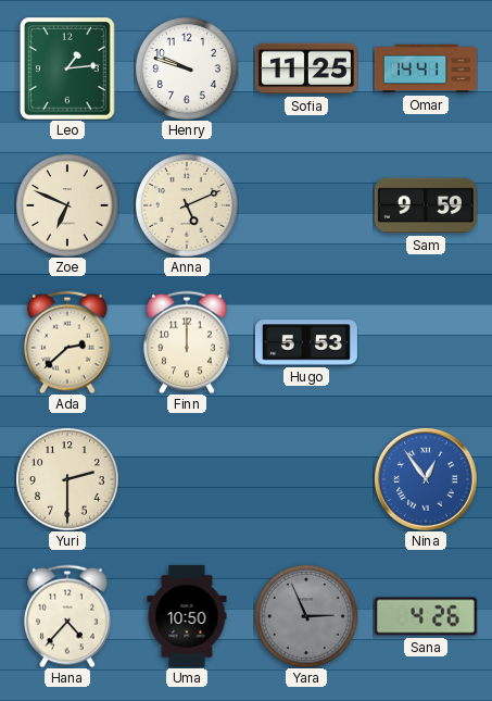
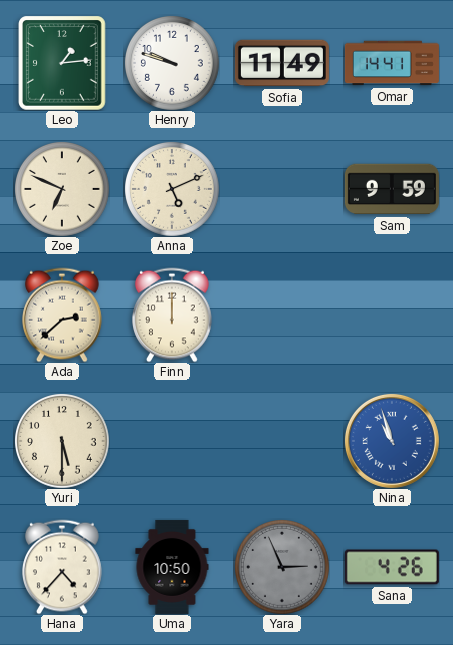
Sofia: 11:25 -> 11:49 (282, 63)
Hugo: 5:53 -> none (306, 342)
Yuri: 2:30 -> 5:30 (62, 441)
Nina: 12:54 -> 10:57 (392, 441)
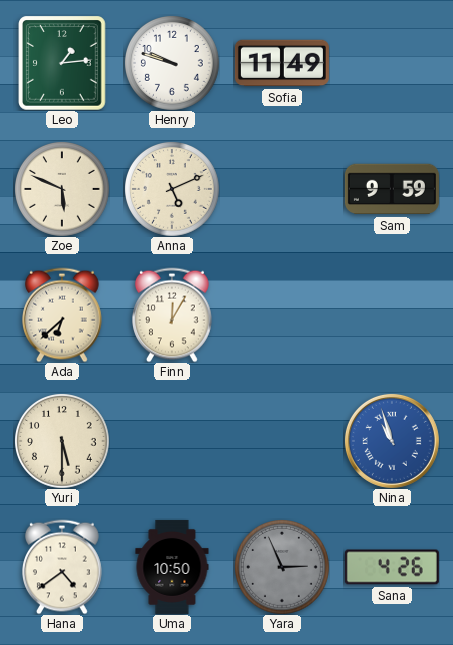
Omar: 14:41 -> none (392, 63)
Zoe: 6:49 -> 5:49 (62, 189)
Ada: 2:38 -> 6:38 (63, 315)
Finn: 12:00 -> 12:05 (173, 315)
Hana: 4:37 -> 4:39 (63, 567)
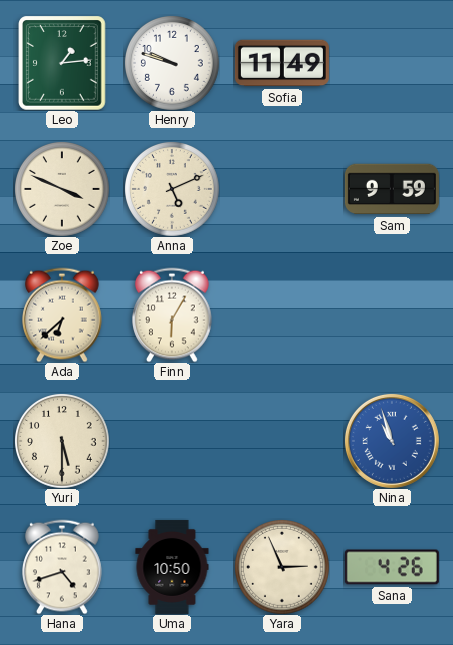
Zoe: 5:49 -> 3:49 (62, 189)
Finn: 12:05 -> 6:05 (173, 315)
Hana: 4:39 -> 4:42 (63, 567)
Yara dial: grey -> cream (282, 567)
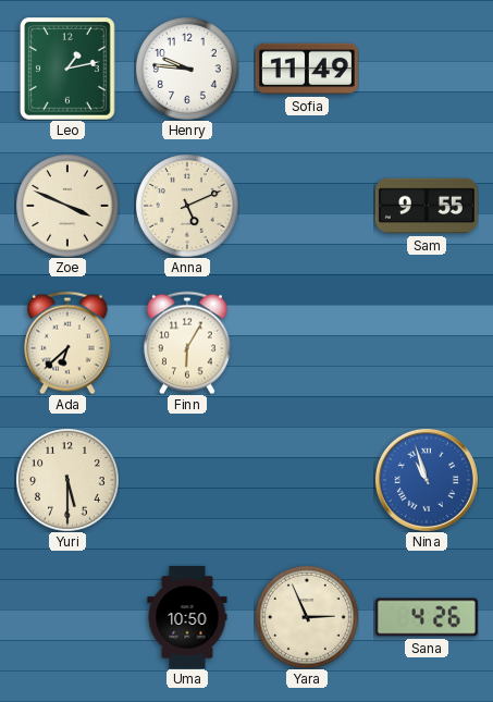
Leo: 1:14 -> 1:13 (67, 69)
Henry: 9:48 -> 9:46 (187, 69)
Sam: 9:59 -> 9:55 (427, 206)
Hana: 4:42 -> none (63, 567)
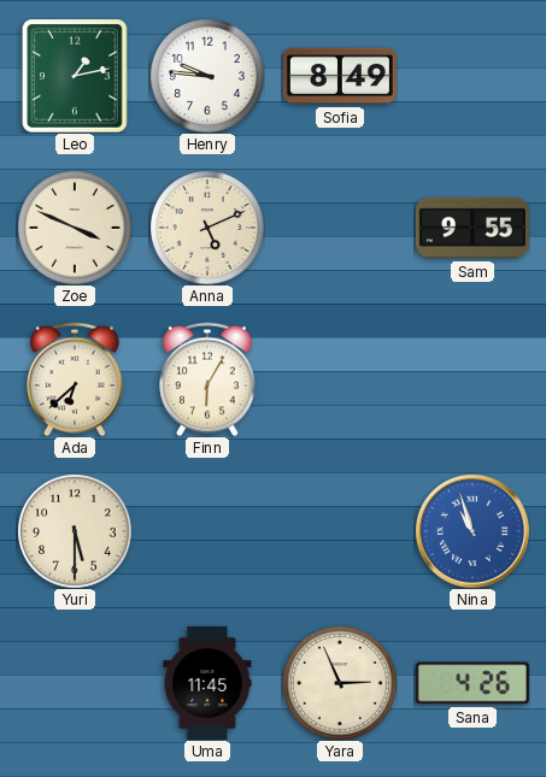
Sofia: 11:49 -> 8:49 (340, 76)
Uma: 10:50 -> 11:45 (207, 683)
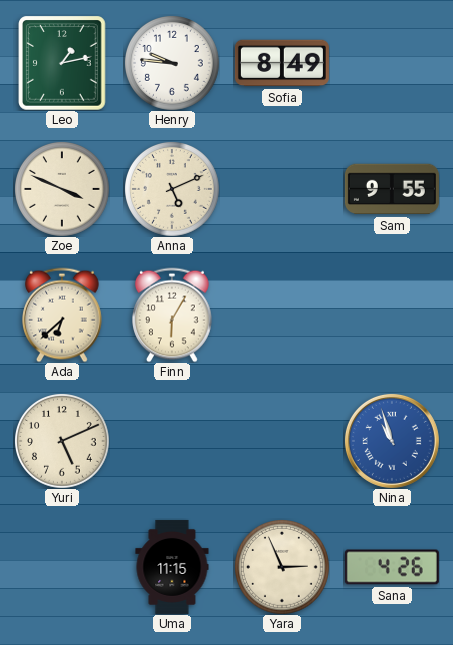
Yuri: 5:30 -> 5:11 (62, 441)
Uma: 11:45 -> 11:15 (172, 567)
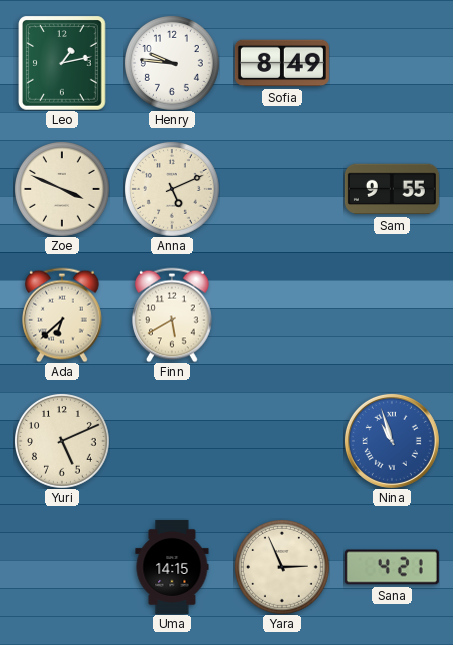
Finn: 6:05 -> 5:40 (173, 315)
Uma: 11:15 -> 14:15 (172, 567)
Sana: 4:26 -> 4:21 (392, 567)
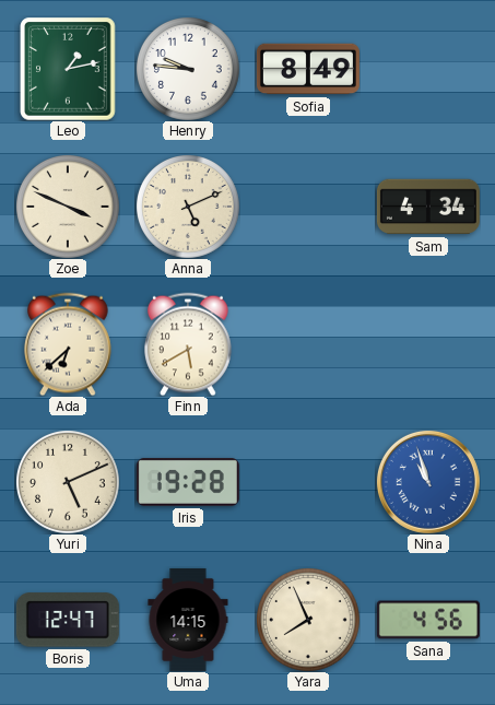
Sam: 9:55 -> 4:34 (428, 207)
Iris: none -> 19:28 (188, 482)
Boris: none -> 12:47 (68, 620)
Yara: 2:56 -> 7:56 (308, 620)
Sana: 4:21 -> 4:56 (428, 620)
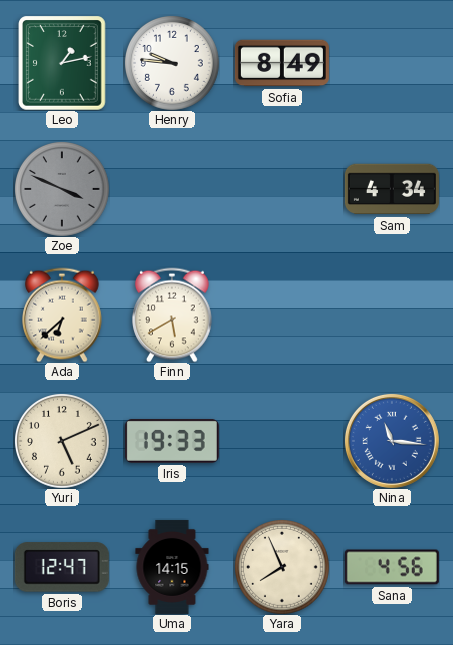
Zoe dial: cream -> grey (62, 189)
Anna: 5:11 -> none (188, 207)
Iris: 19:28 -> 19:33 (172, 441)
Nina: 10:57 -> 11:16 (392, 441)
